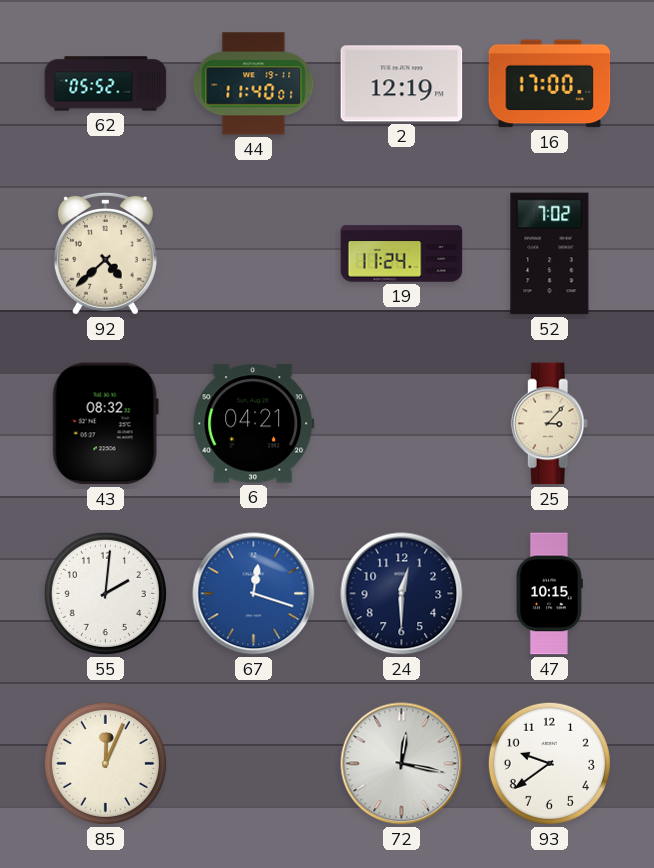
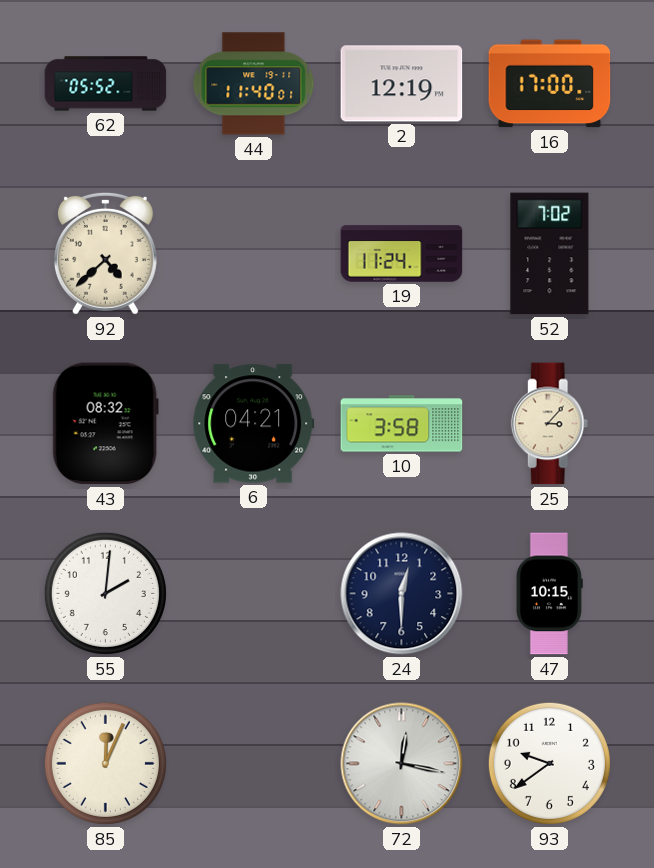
10: none -> 3:58 (402, 424)
67: 12:18 -> none (254, 594)
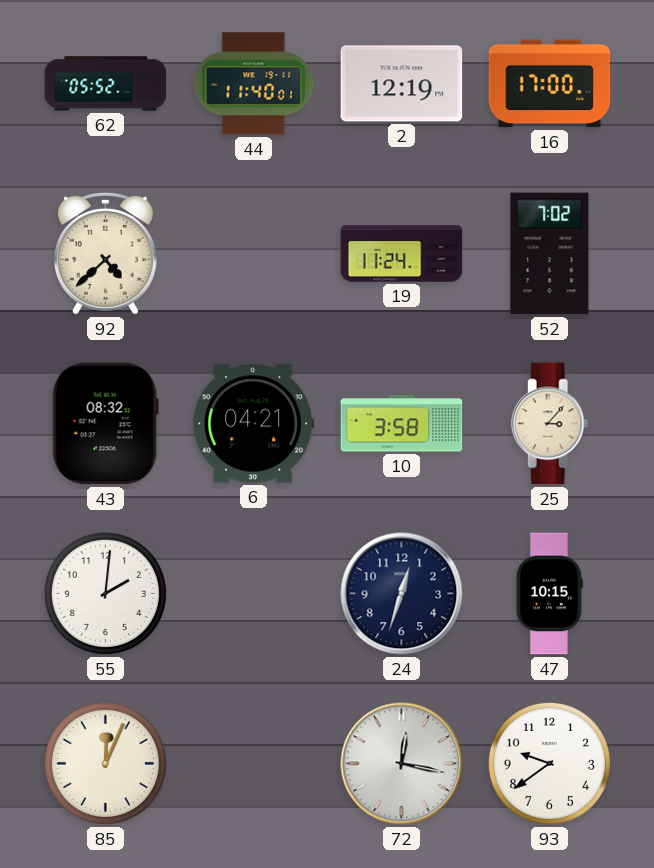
24: 12:30 -> 12:33 (402, 594)
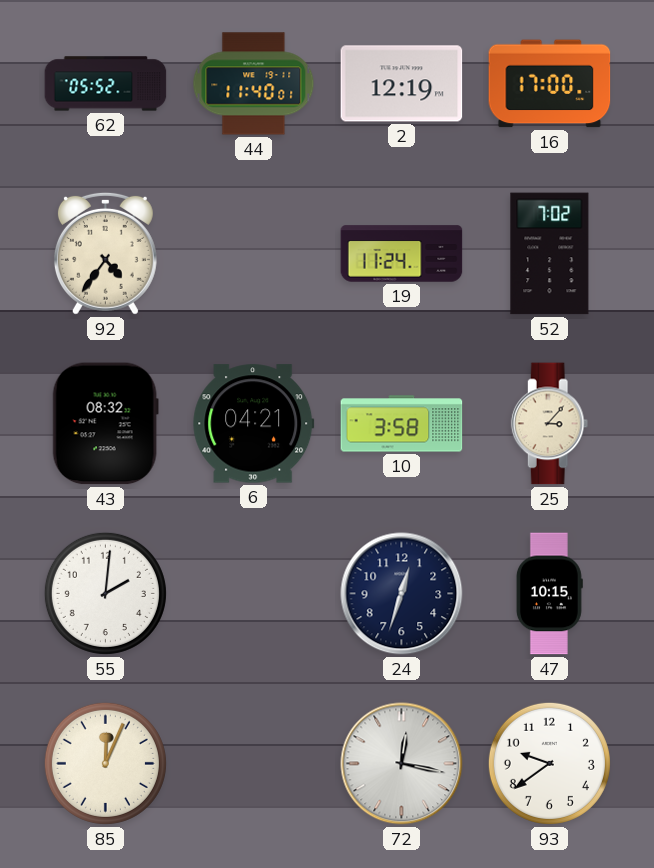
92: 4:38 -> 4:36 (105, 253)
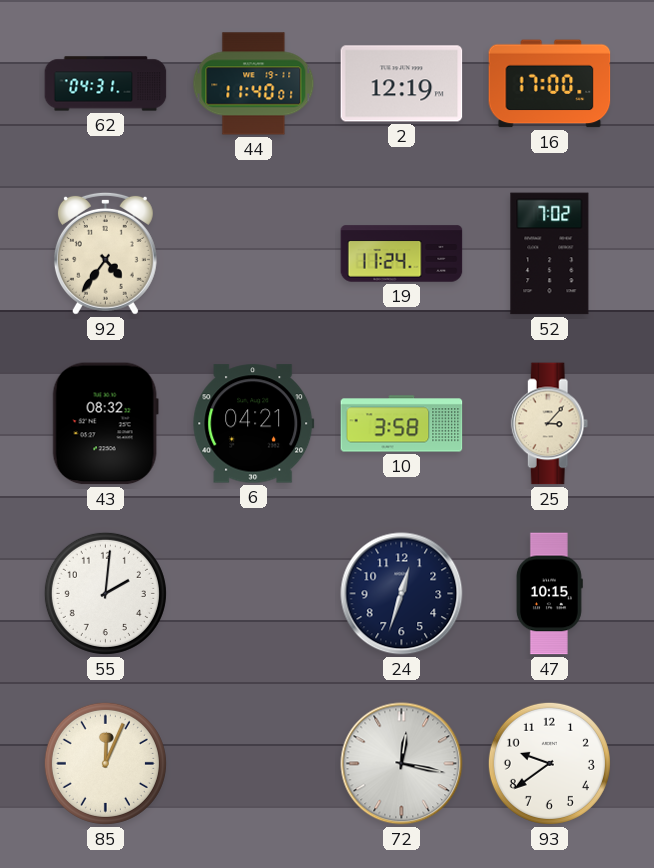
62: 05:52 -> 04:31 (106, 84)
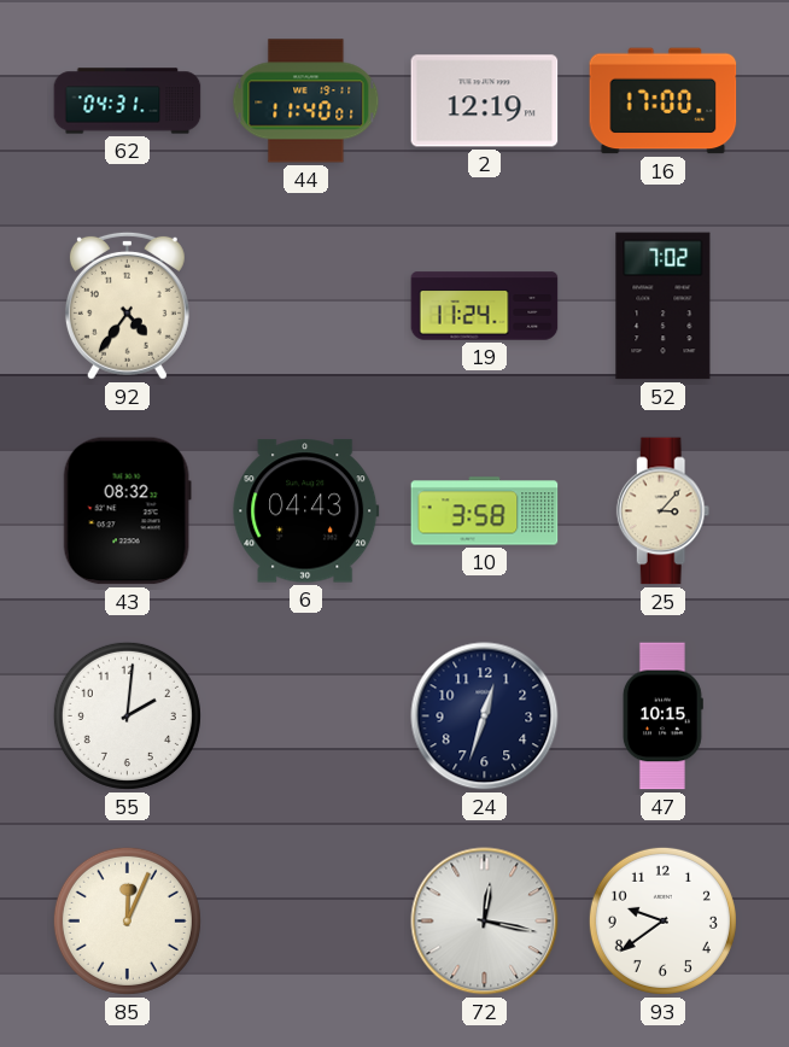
6: 04:21 -> 04:43 (306, 511)
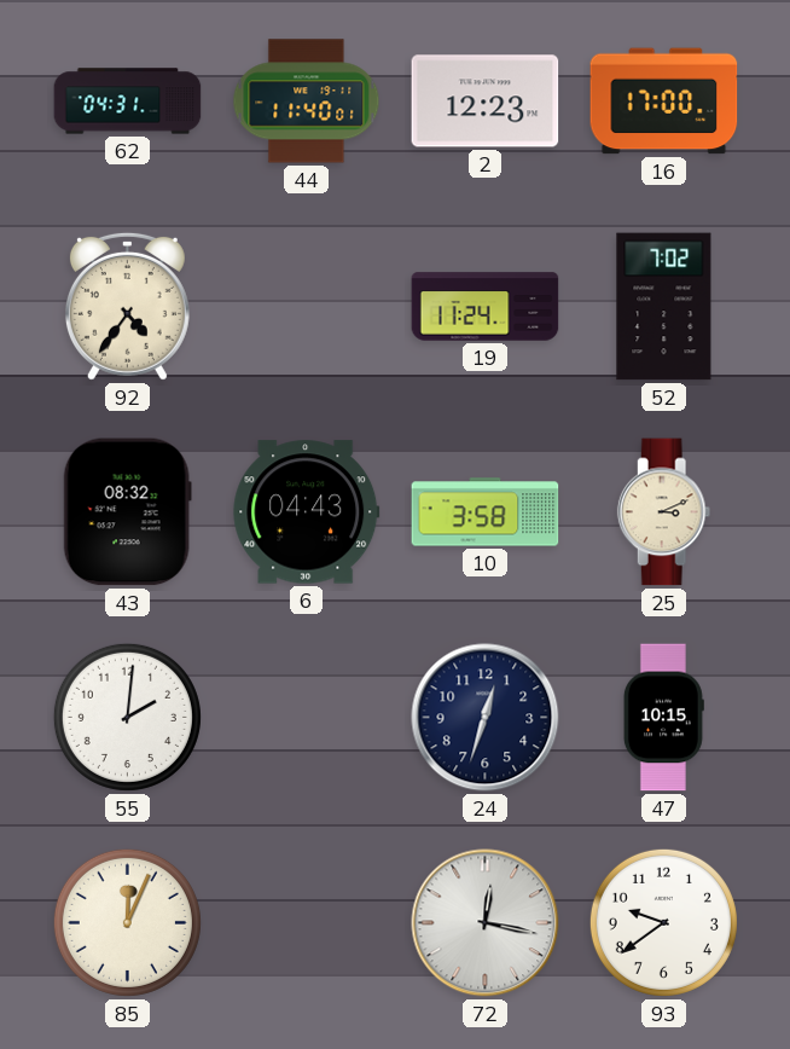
2: 12:19 -> 12:23 (486, 102)
25: 3:07 -> 3:11 (664, 512)
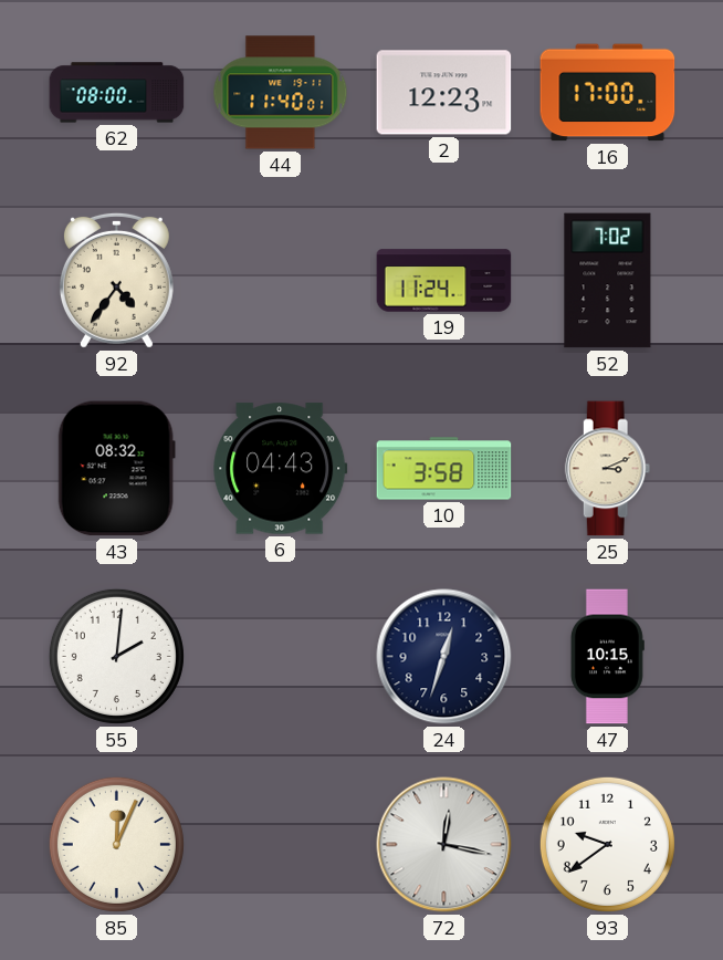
62: 04:31 -> 08:00 (117, 93)
